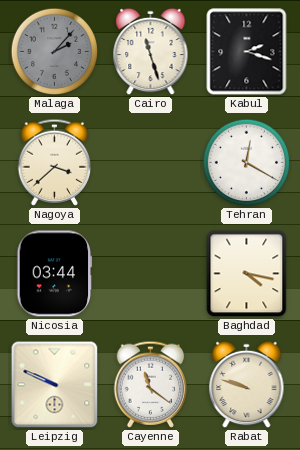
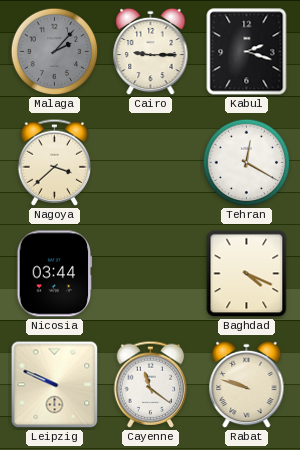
Cairo: 11:27 -> 9:15 (151, 52)
Baghdad: 4:17 -> 4:19 (247, 274)
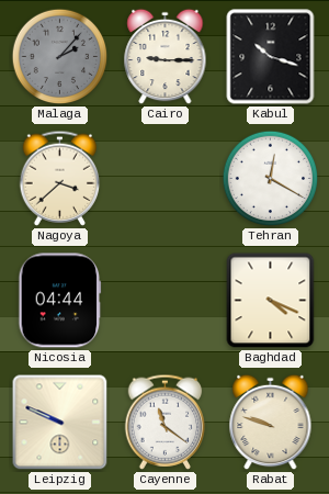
Kabul: 2:18 -> 10:18 (271, 57)
Nicosia: 03:44 -> 04:44 (60, 301)
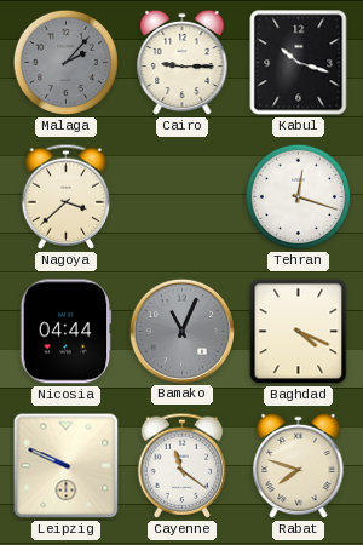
Tehran: 12:20 -> 12:18 (299, 197)
Bamako: none -> 11:04 (181, 331)
Rabat: 9:48 -> 7:48 (299, 466)
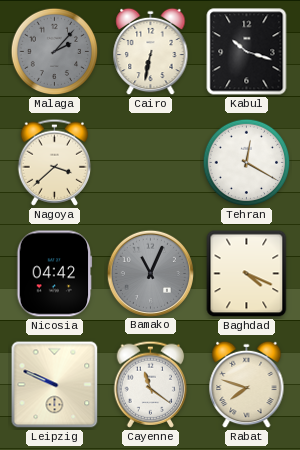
Cairo: 9:15 -> 6:32 (151, 52)
Tehran: 12:18 -> 12:20 (247, 163)
Nicosia: 04:44 -> 04:42 (55, 274)
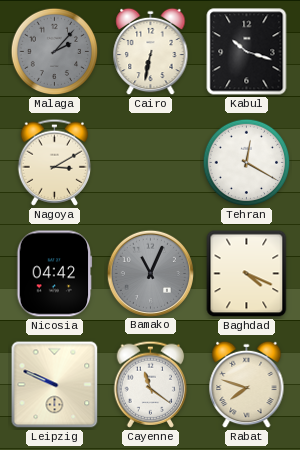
Nagoya: 3:38 -> 3:10 (55, 162)
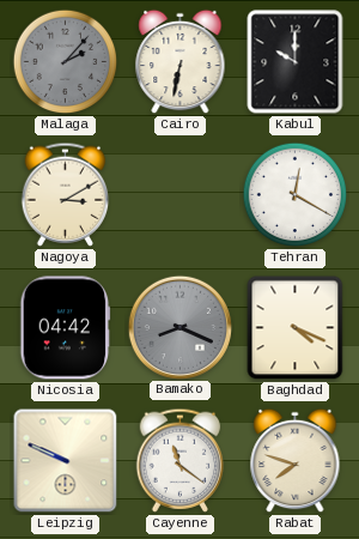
Kabul: 10:18 -> 10:00 (296, 62)
Bamako: 11:04 -> 8:19 (180, 327)
